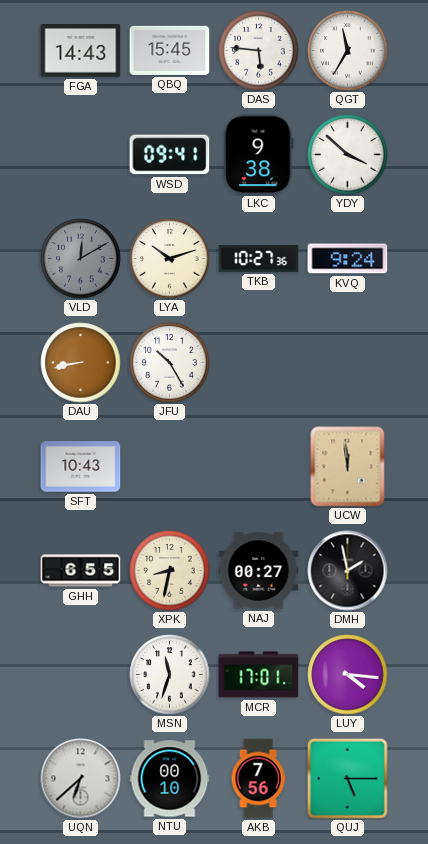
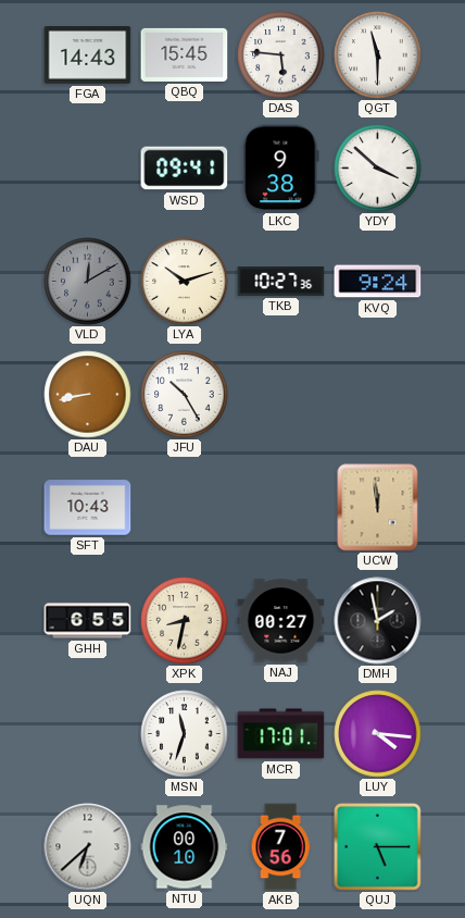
QGT: 11:35 -> 11:30 (378, 55)
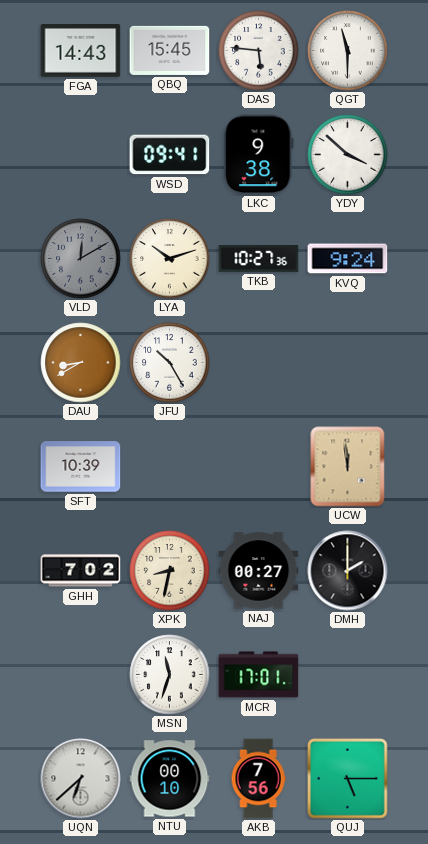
DAU: 8:43 -> 8:40 (81, 363)
SFT: 10:43 -> 10:39 (81, 467)
GHH: 6:55 -> 7:02 (81, 571)
DMH: 1:58 -> 2:00 (348, 571)
LUY: 4:16 -> none (378, 734)
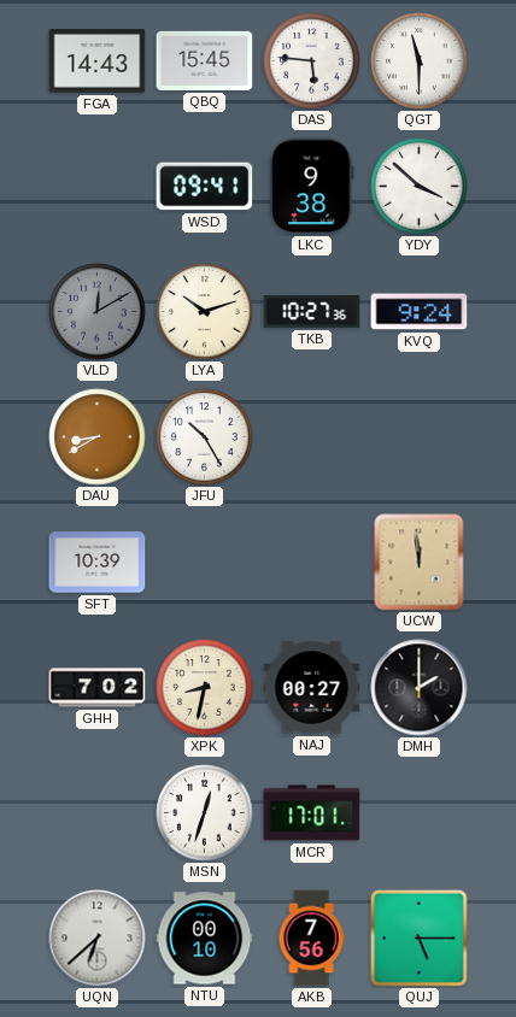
MSN: 11:33 -> 12:33 (205, 813)
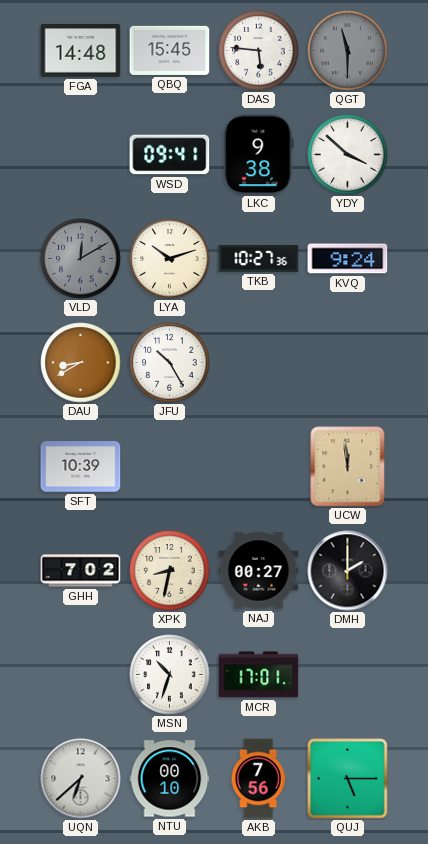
FGA: 14:43 -> 14:48 (81, 51)
QGT dial: white -> grey (348, 51)
MSN: 12:33 -> 10:33 (170, 675)
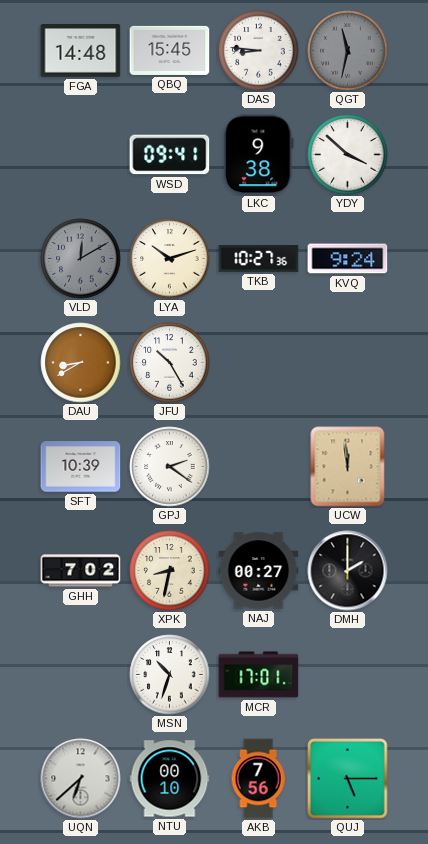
DAS: 5:46 -> 8:46 (259, 51)
QGT: 11:30 -> 11:32 (348, 51)
GPJ: none -> 2:21 (170, 467)
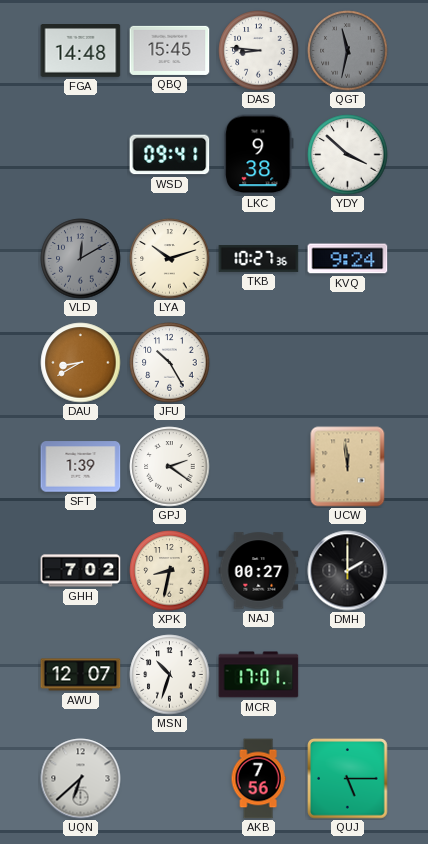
SFT: 10:39 -> 1:39 (81, 467)
AWU: none -> 12:07 (81, 675)
NTU: 00:10 -> none (170, 779)
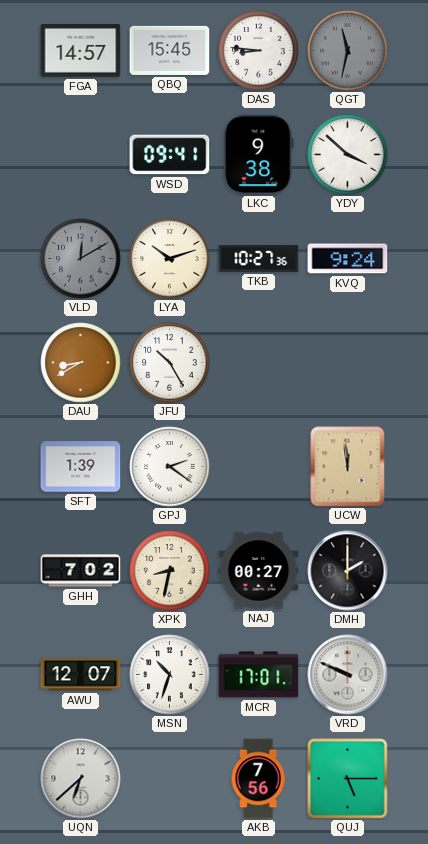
FGA: 14:48 -> 14:57 (81, 51)
VRD: none -> 9:49 (348, 675)
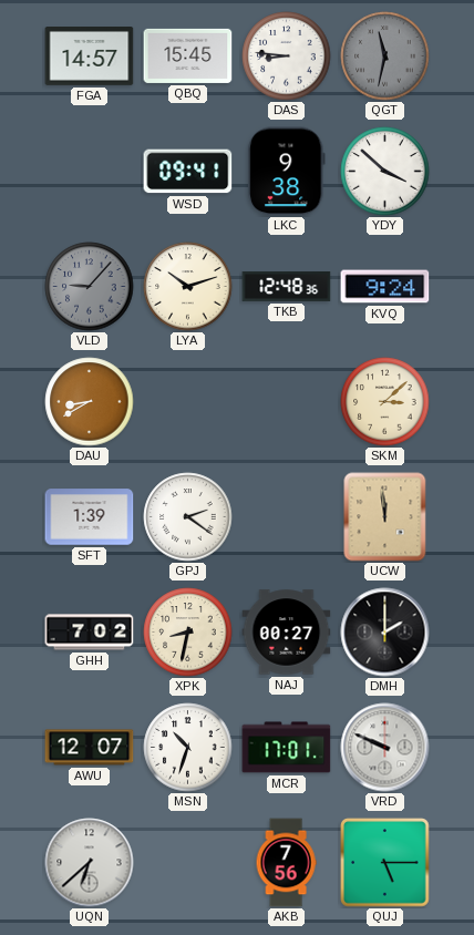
VLD: 12:10 -> 9:07 (90, 287)
TKB: 10:27 -> 12:48 (287, 287)
JFU: 10:25 -> none (170, 363)
SKM: none -> 3:08 (385, 402)
